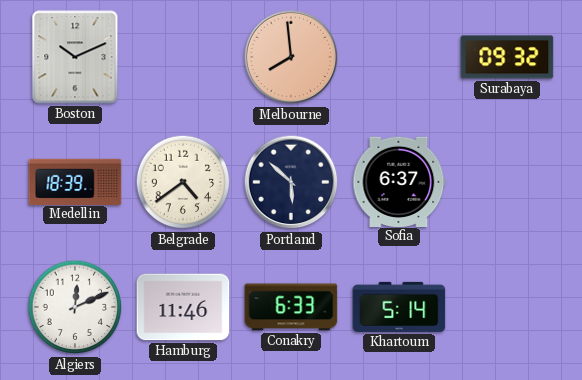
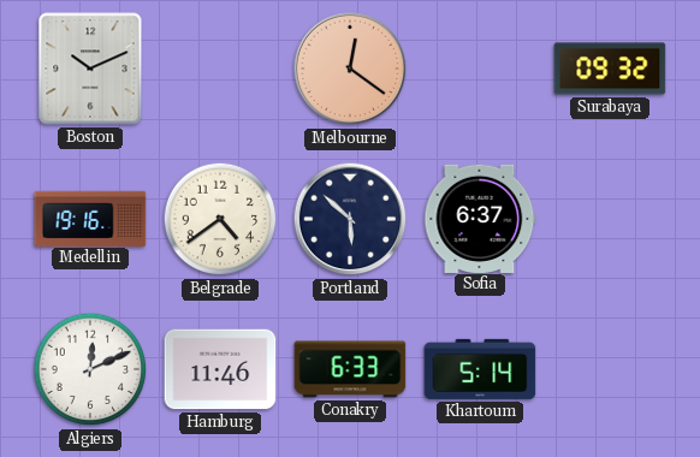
Melbourne: 7:59 -> 12:21 (350, 69)
Medellin: 18:39 -> 19:16 (90, 218)
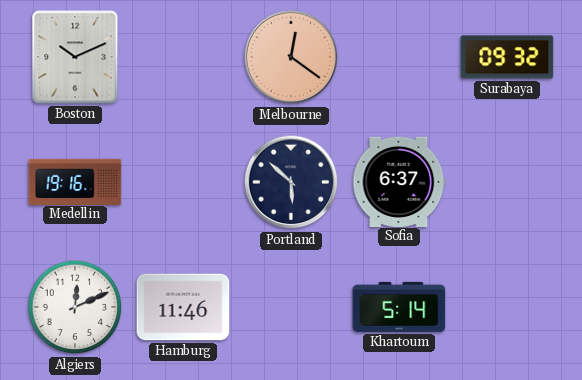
Belgrade: 4:39 -> none (220, 219)
Conakry: 6:33 -> none (350, 369)
